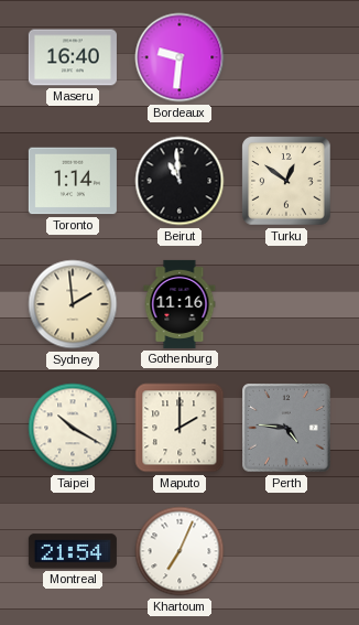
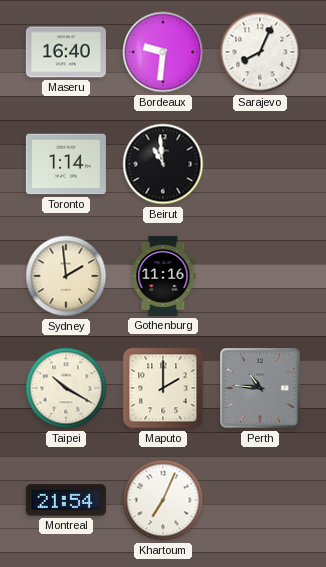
Sarajevo: none -> 8:04 (260, 52)
Turku: 12:51 -> none (286, 181)
Perth: 4:46 -> 10:46 (260, 388)
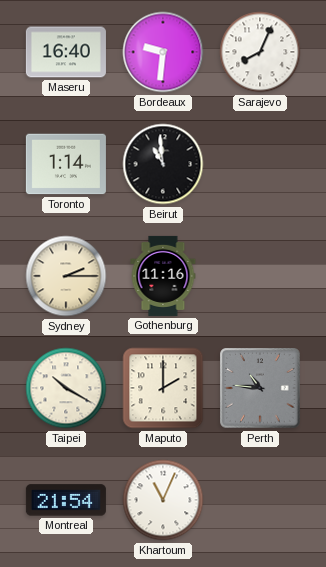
Sydney: 1:59 -> 2:15 (66, 276)
Khartoum: 7:04 -> 11:04 (163, 500)
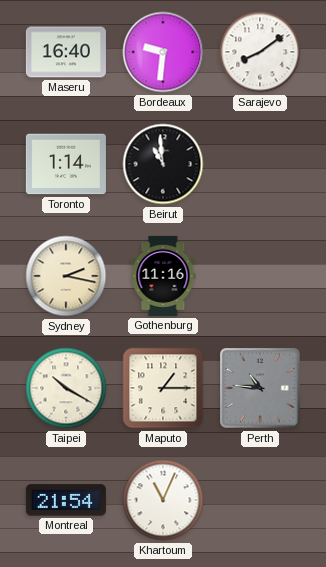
Sarajevo: 8:04 -> 8:09 (260, 52)
Sydney: 2:15 -> 2:17 (66, 276)
Maputo: 2:00 -> 1:15 (163, 388)
